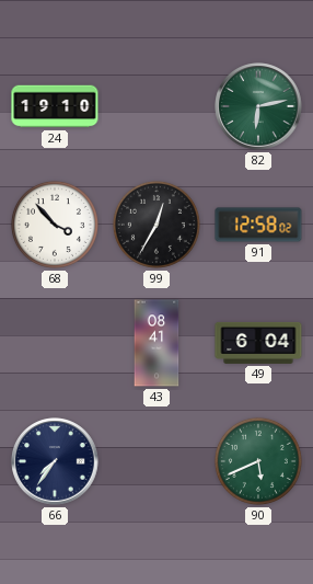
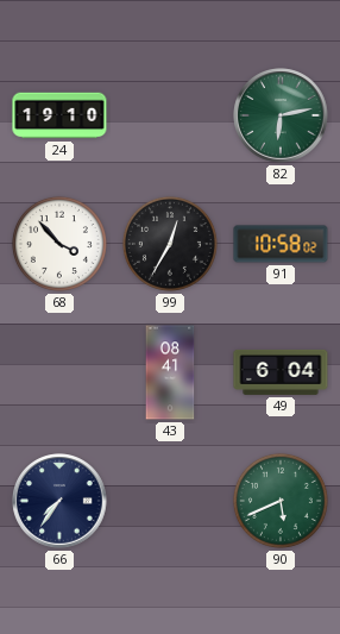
91: 12:58 -> 10:58 (281, 244)
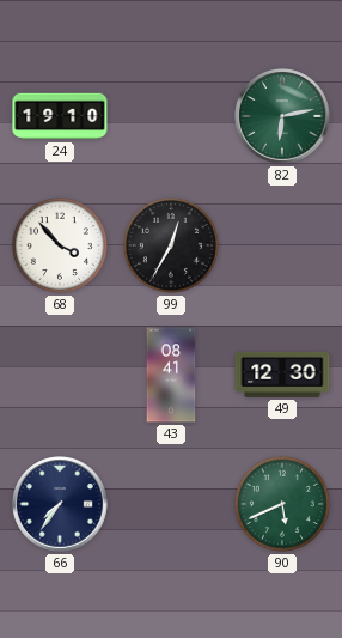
91: 10:58 -> none (281, 244)
49: 6:04 -> 12:30 (282, 375)
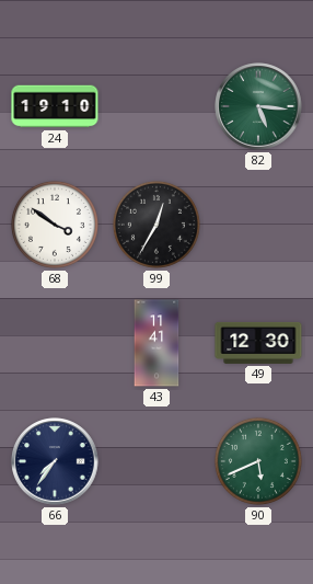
82: 6:13 -> 5:16 (258, 106)
68: 3:53 -> 3:51 (55, 225)
43: 08:41 -> 11:41 (156, 343)
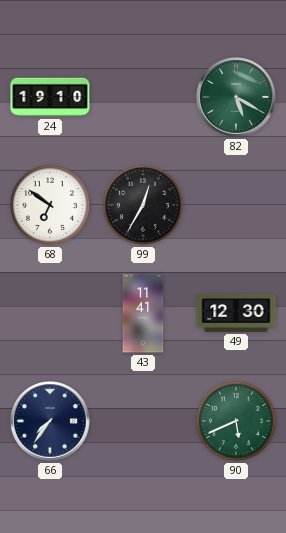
82: 5:16 -> 5:20 (236, 97)
68: 3:51 -> 6:51 (50, 205)
